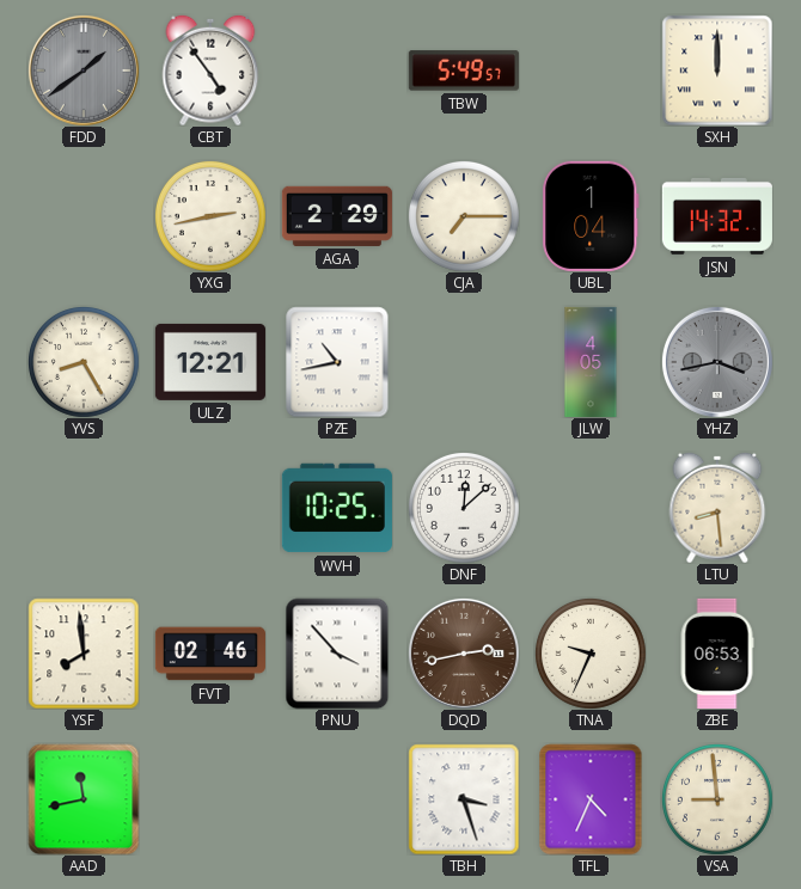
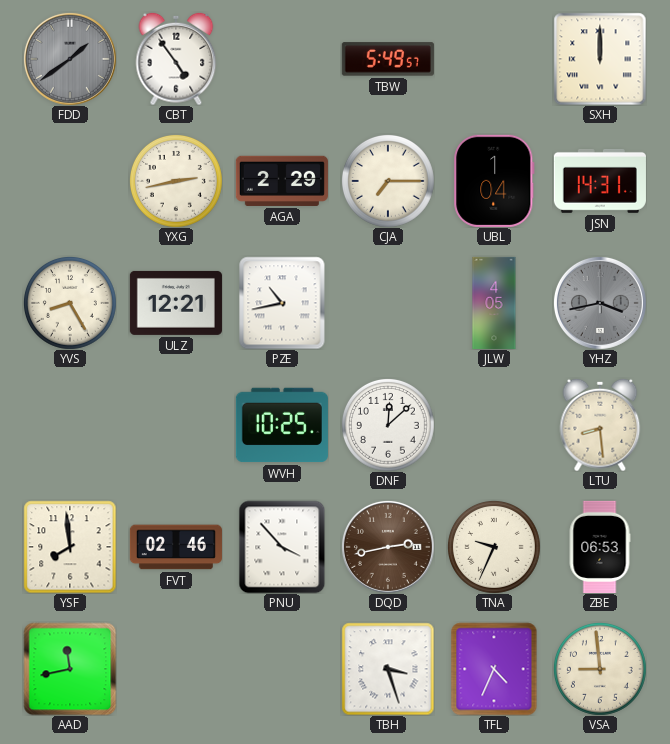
JSN: 14:32 -> 14:31 (600, 181)
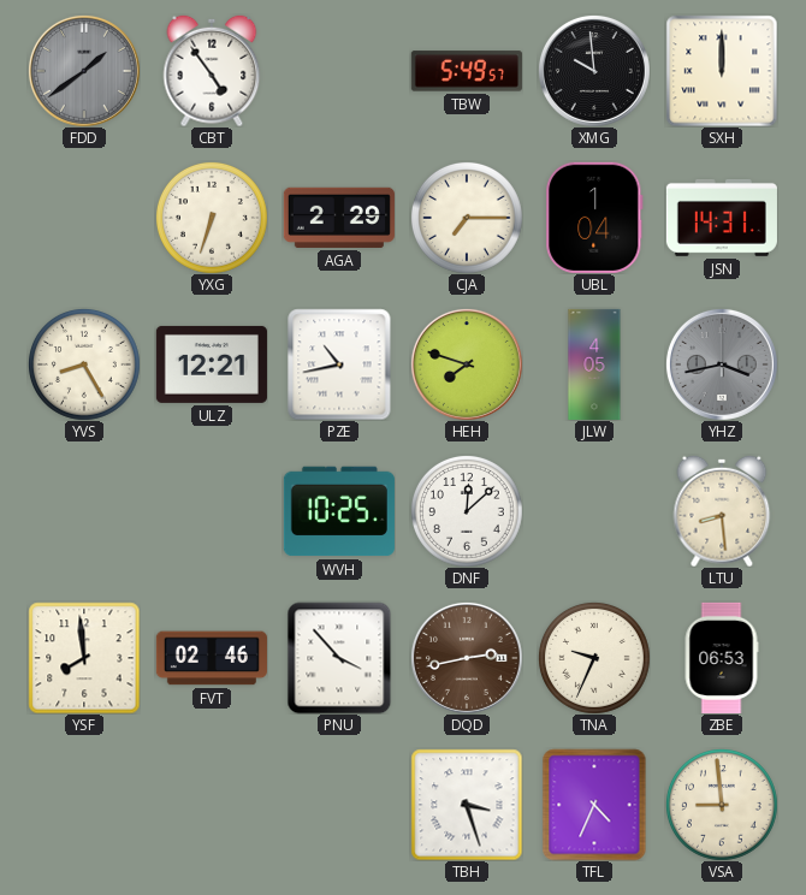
XMG: none -> 9:59 (594, 71)
YXG: 2:43 -> 6:33 (212, 218)
HEH: none -> 7:48 (467, 364)
AAD: 11:43 -> none (70, 669)
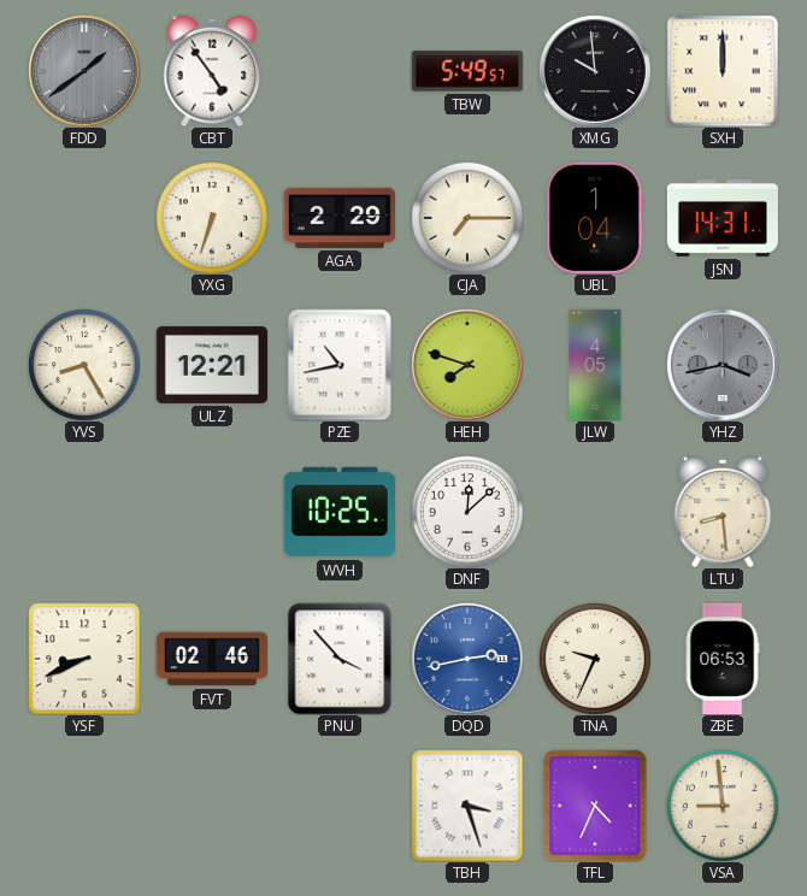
YSF: 7:59 -> 8:41 (84, 659)
DQD dial: brown -> blue (467, 659)
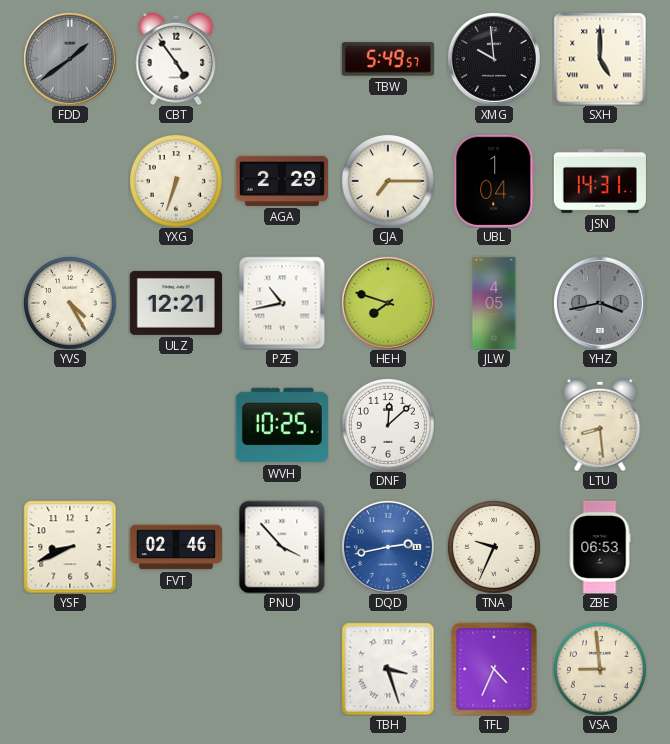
SXH: 12:00 -> 5:00 (600, 59)
YVS: 8:25 -> 4:25 (70, 303)
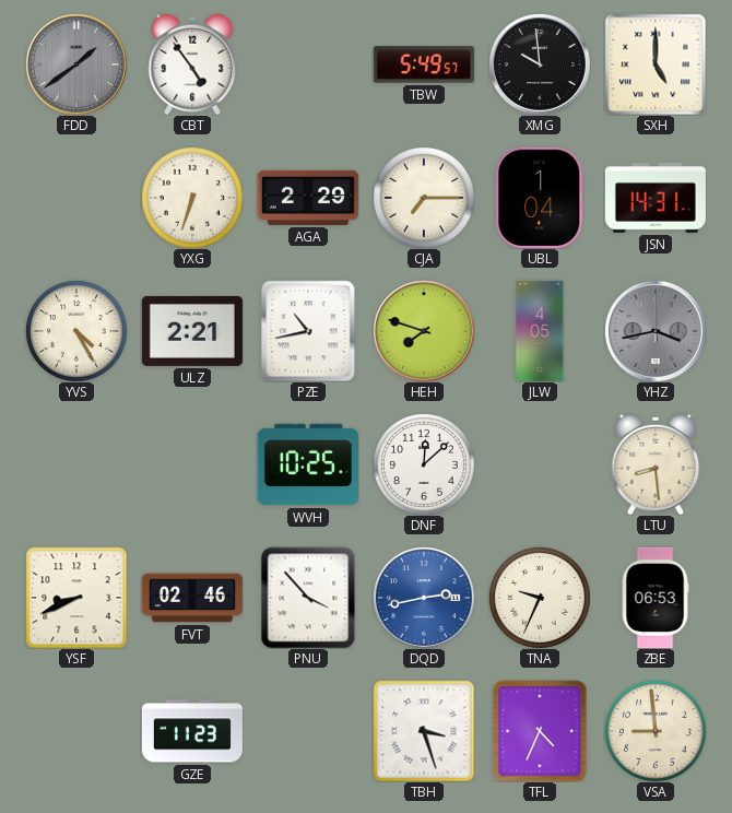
ULZ: 12:21 -> 2:21 (192, 331)
GZE: none -> 11:23 (192, 731)
